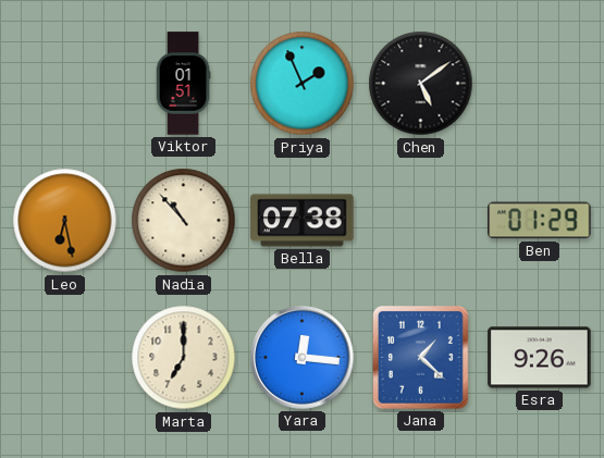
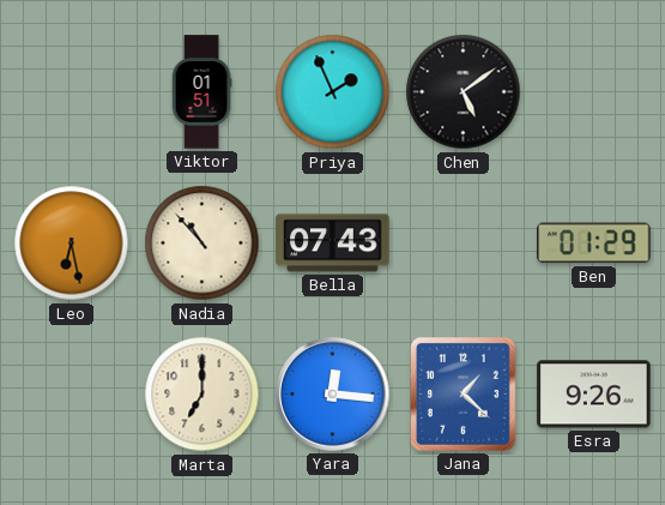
Bella: 07:38 -> 07:43 (333, 244)
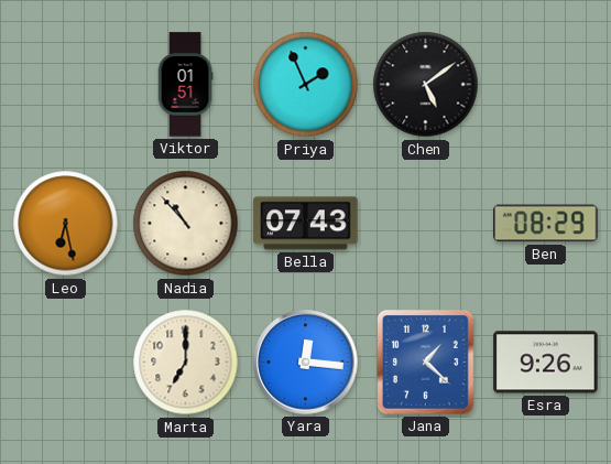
Ben: 01:29 -> 08:29 (546, 224)
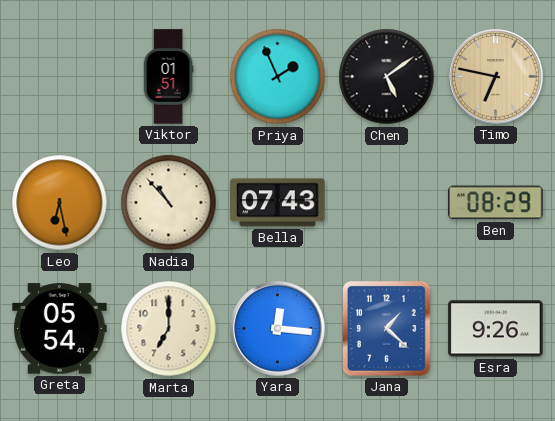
Timo: none -> 6:47 (496, 77)
Greta: none -> 05:54 (60, 329)
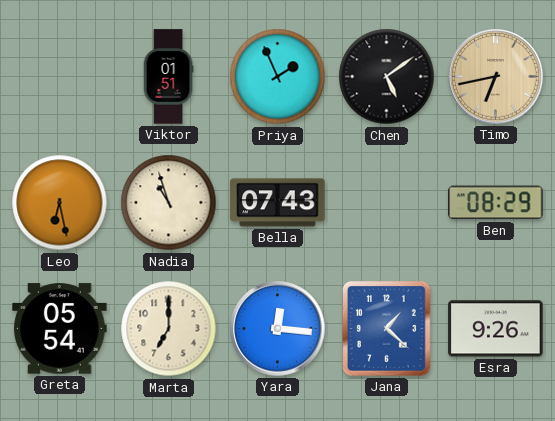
Timo: 6:47 -> 6:43 (496, 77)
Nadia: 10:53 -> 10:57 (169, 203)
